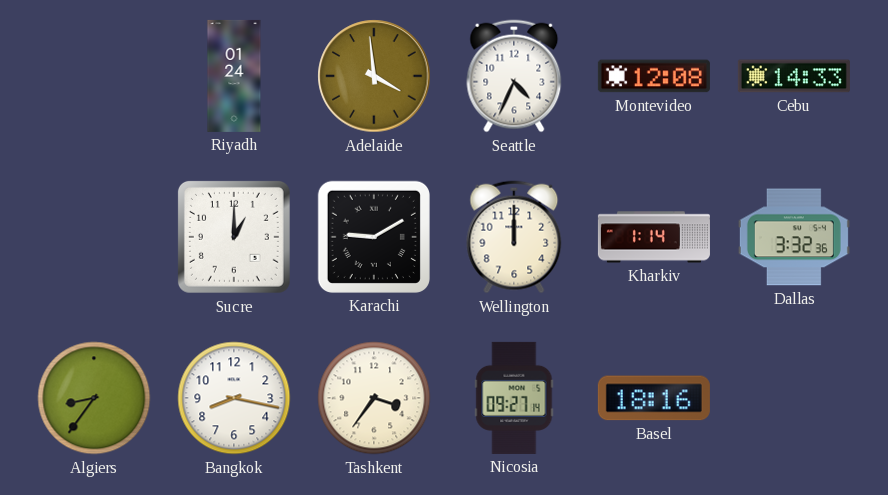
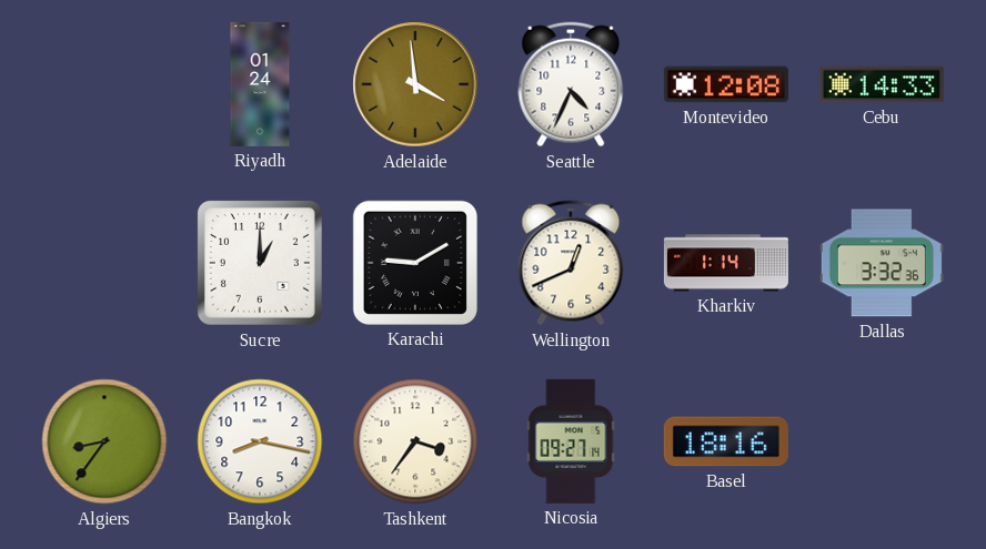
Wellington: 12:00 -> 12:41 (571, 263)
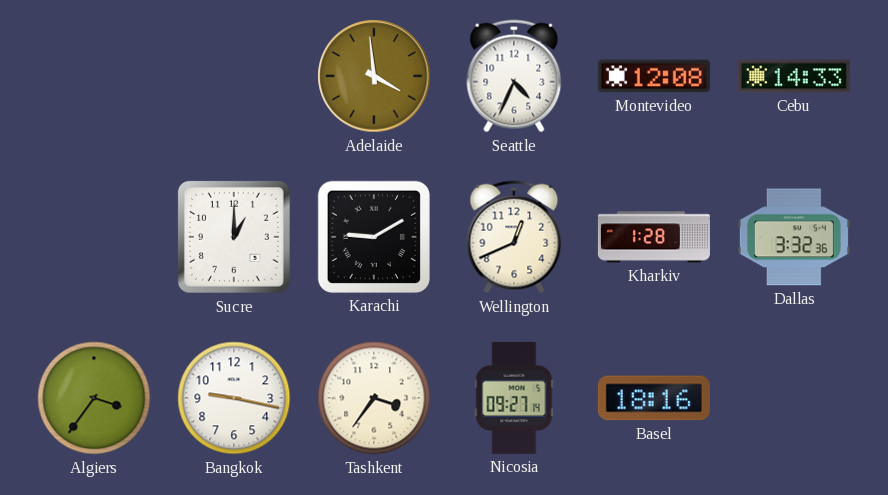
Riyadh: 01:24 -> none (260, 84)
Kharkiv: 1:14 -> 1:28 (654, 237)
Algiers: 8:36 -> 3:36 (94, 398)
Bangkok: 8:17 -> 9:17 (234, 398)
